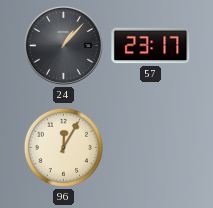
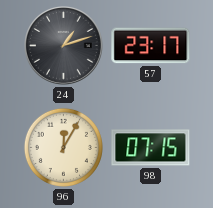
24: 1:07 -> 1:12 (64, 46)
98: none -> 07:15 (151, 148)
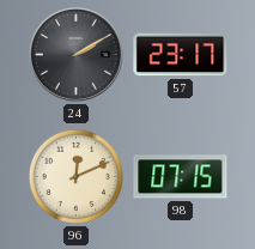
24: 1:12 -> 2:10 (77, 55)
96: 12:05 -> 12:11 (75, 176)
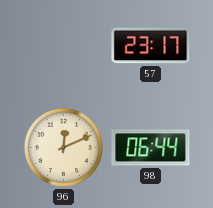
24: 2:10 -> none (77, 55)
98: 07:15 -> 06:44 (151, 148)
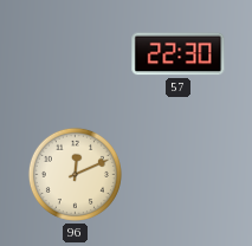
57: 23:17 -> 22:30 (179, 54)
98: 06:44 -> none (151, 148)
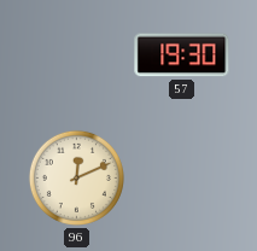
57: 22:30 -> 19:30 (182, 56)
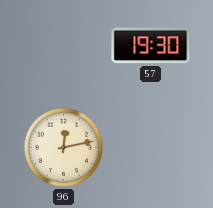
96: 12:11 -> 12:13 (63, 147)
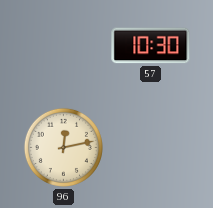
57: 19:30 -> 10:30 (151, 46)
